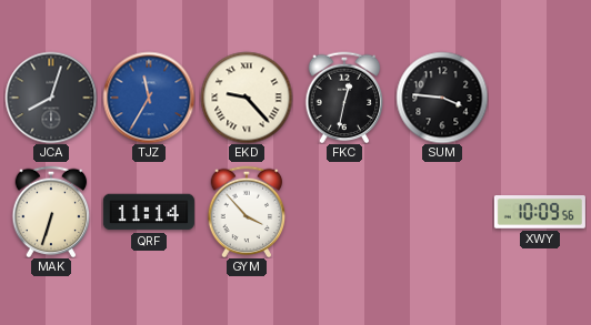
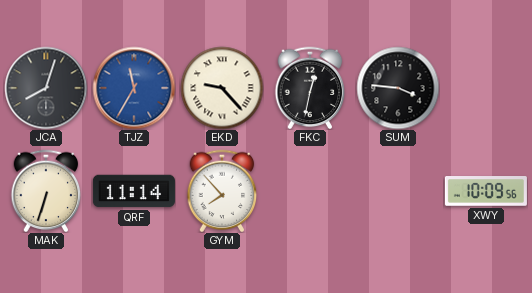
GYM: 3:53 -> 7:53 (222, 191)
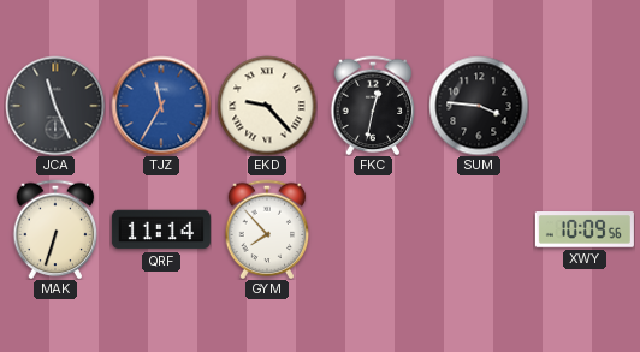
JCA: 8:03 -> 11:26 (55, 106)
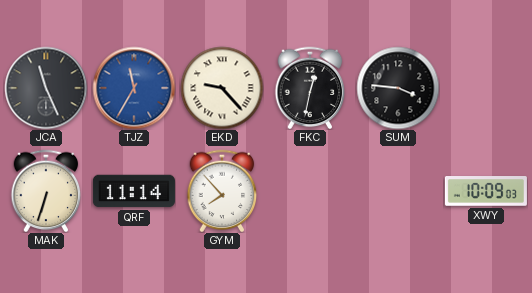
XWY: 10:09:56 -> 10:09:03 (486, 192)
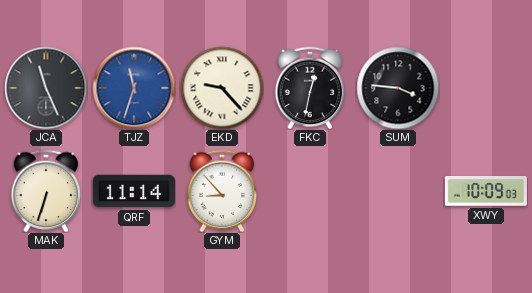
TJZ: 11:35 -> 11:33 (134, 88)
GYM: 7:53 -> 8:53 (222, 191)
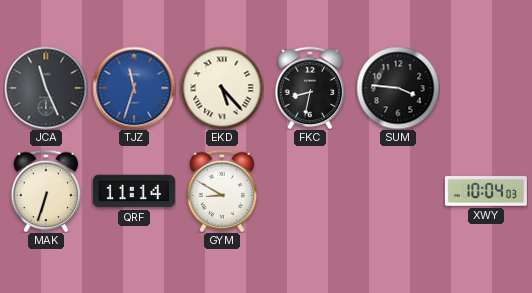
EKD: 9:23 -> 5:23 (222, 88)
FKC: 12:32 -> 8:32 (310, 88)
GYM: 8:53 -> 8:50 (222, 191)
XWY: 10:09 -> 10:04 (486, 192)
